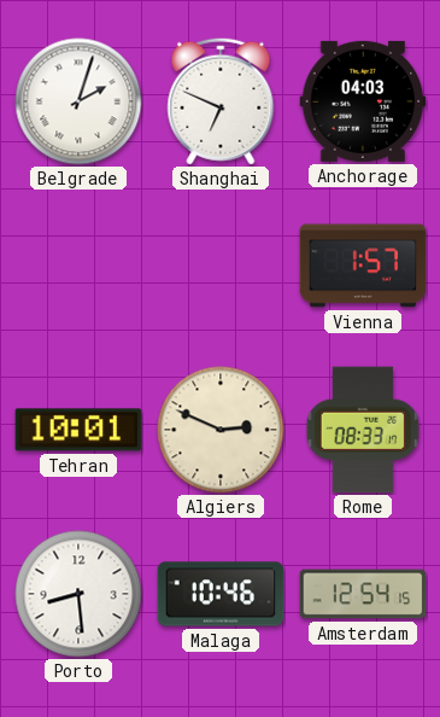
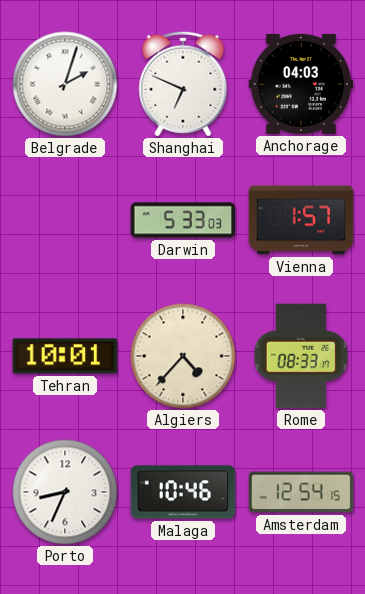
Darwin: none -> 5:33 (183, 220)
Algiers: 2:49 -> 4:37 (183, 356)
Porto: 8:29 -> 8:34 (65, 492)
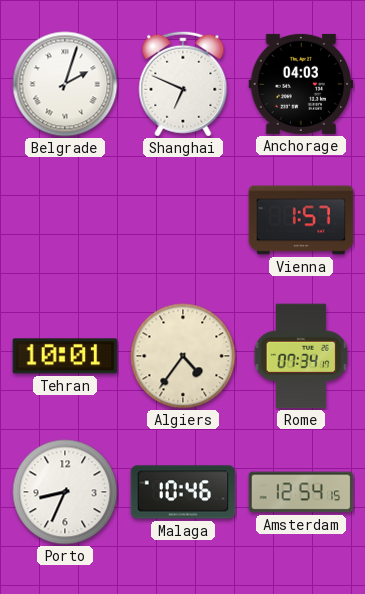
Darwin: 5:33 -> none (183, 220)
Algiers: 4:37 -> 4:36 (183, 356)
Rome: 08:33 -> 07:34 (301, 356)
